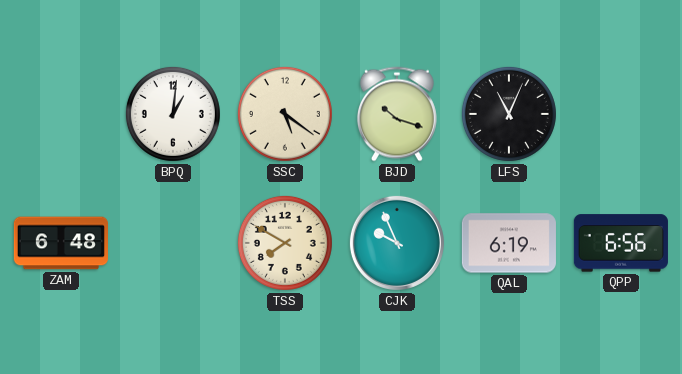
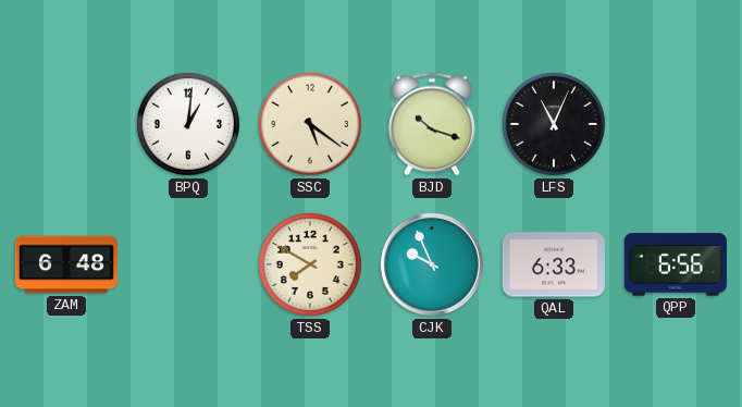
QAL: 6:19 -> 6:33 (554, 264)
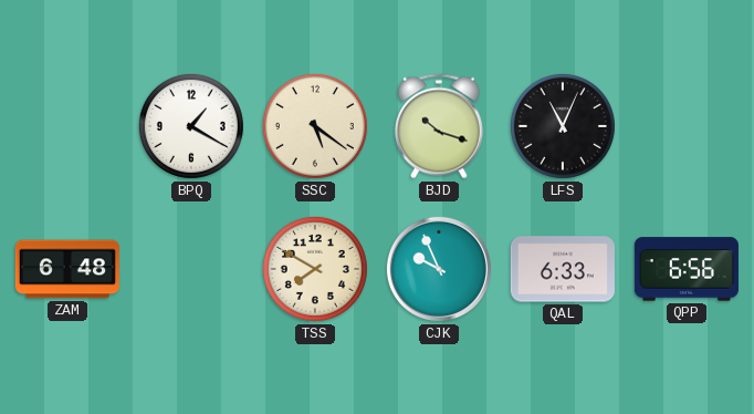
BPQ: 1:01 -> 1:20 (191, 126)
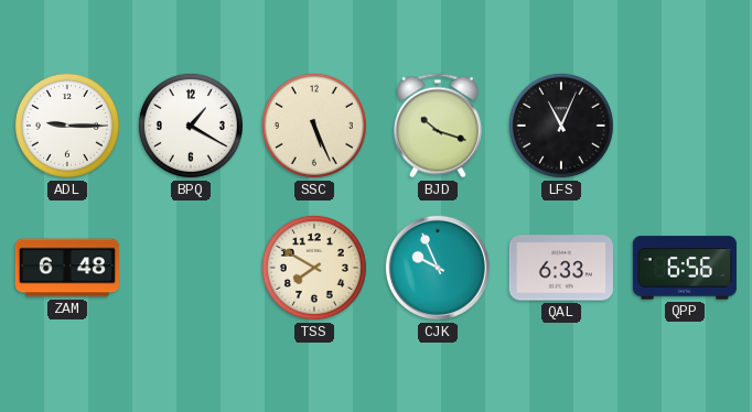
ADL: none -> 9:15 (67, 126)
SSC: 5:21 -> 5:26 (314, 126)
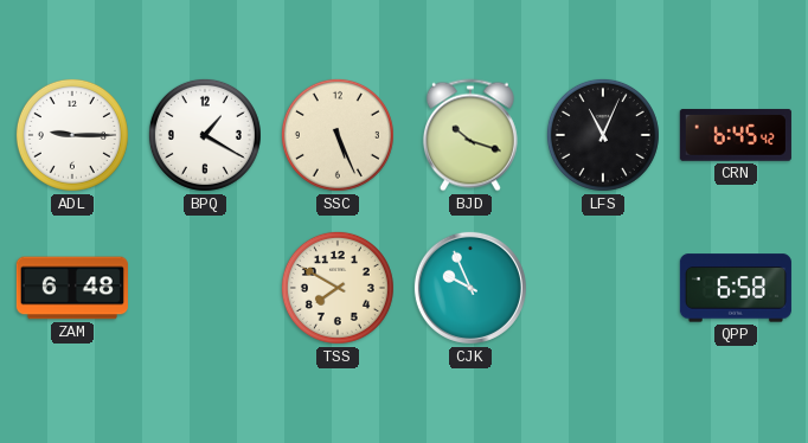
CRN: none -> 6:45 (736, 135)
QAL: 6:33 -> none (561, 268)
QPP: 6:56 -> 6:58 (736, 288)
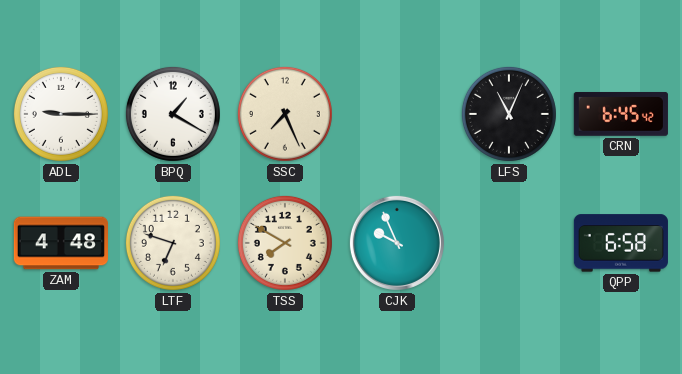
SSC: 5:26 -> 7:26 (285, 114)
BJD: 10:18 -> none (470, 135)
ZAM: 6:48 -> 4:48 (61, 243)
LTF: none -> 6:48 (173, 243)
